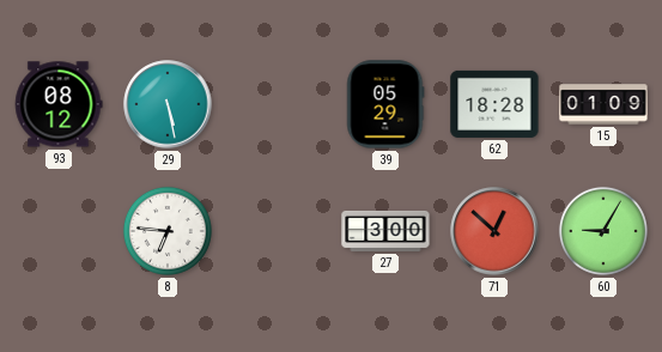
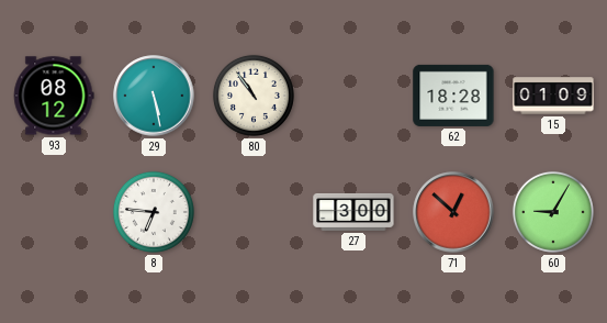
80: none -> 10:54 (254, 96)
39: 05:29 -> none (385, 104)
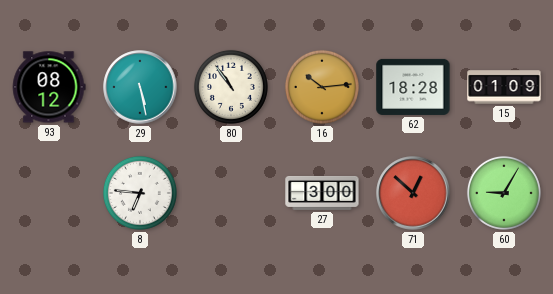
16: none -> 10:14 (322, 87)
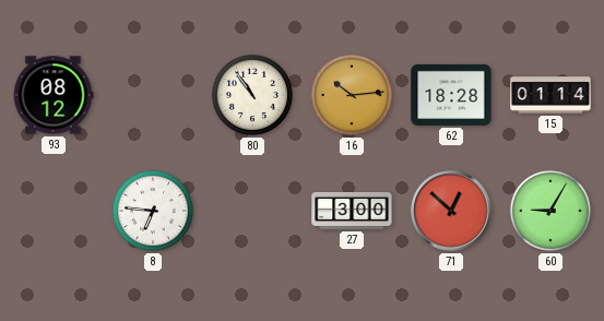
29: 5:28 -> none (140, 87)
15: 01:09 -> 01:14 (550, 95)
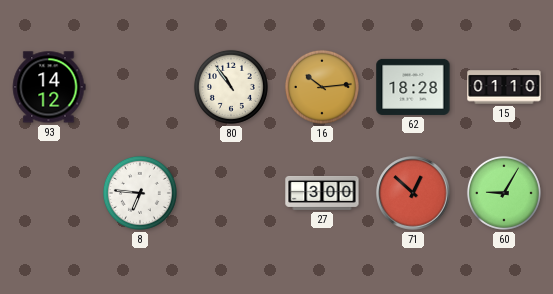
93: 08:12 -> 14:12 (49, 87)
15: 01:14 -> 01:10 (504, 87)
